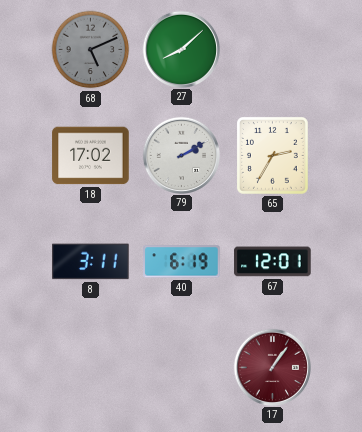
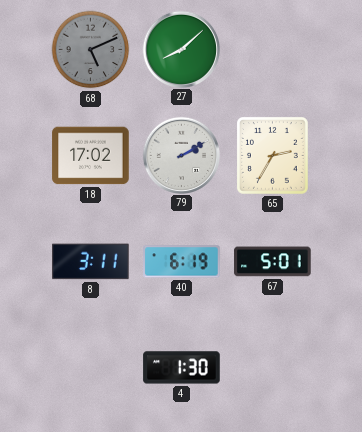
67: 12:01 -> 5:01 (273, 262)
4: none -> 1:30 (182, 368)
17: 1:06 -> none (272, 367)
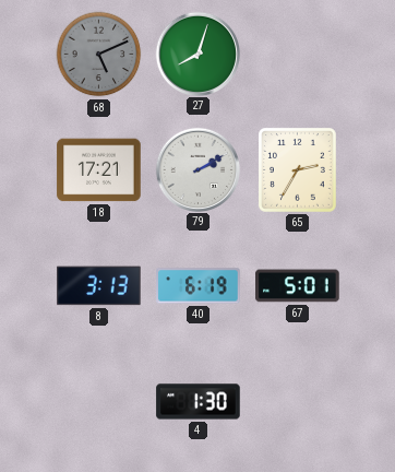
27: 8:08 -> 8:03 (197, 54)
18: 17:02 -> 17:21 (99, 170)
8: 3:11 -> 3:13 (99, 286)
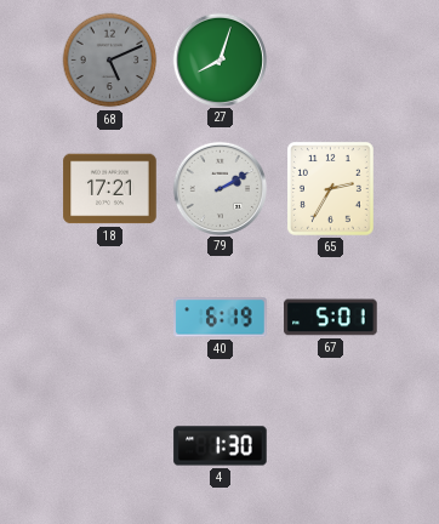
8: 3:13 -> none (99, 286)
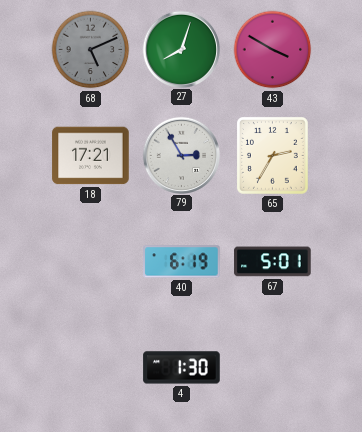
43: none -> 3:50 (273, 50)
79: 2:10 -> 2:55 (181, 155)
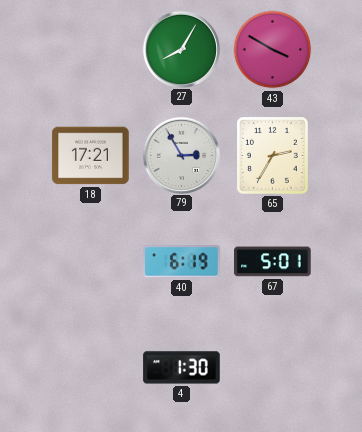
68: 5:11 -> none (91, 50)
27: 8:03 -> 8:05 (181, 49)
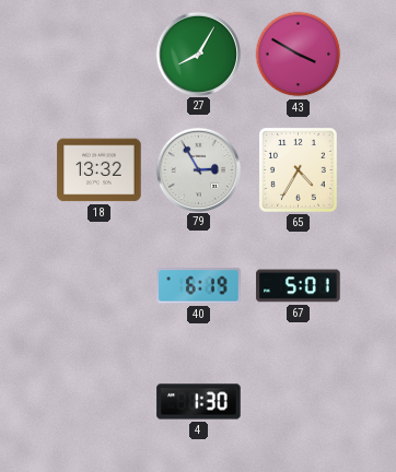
18: 17:21 -> 13:32 (100, 170)
65: 2:35 -> 4:35 (298, 170)
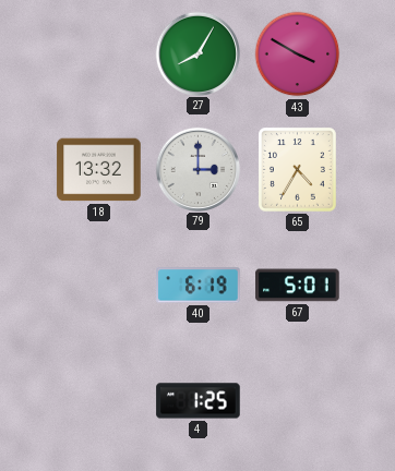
79: 2:55 -> 3:00 (197, 169)
4: 1:30 -> 1:25 (199, 401)
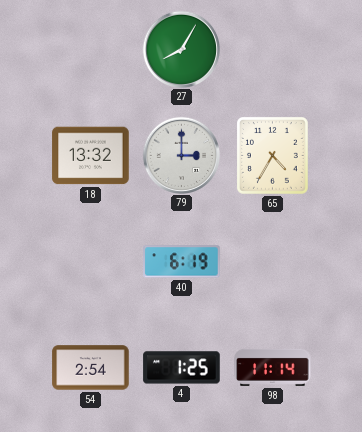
43: 3:50 -> none (298, 55)
67: 5:01 -> none (298, 286)
54: none -> 2:54 (91, 368)
98: none -> 11:14 (273, 367)
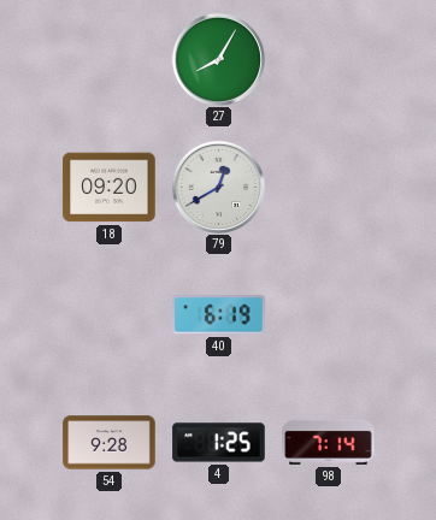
18: 13:32 -> 09:20 (110, 188)
79: 3:00 -> 12:40 (218, 187)
65: 4:35 -> none (272, 156)
54: 2:54 -> 9:28 (110, 443)
98: 11:14 -> 7:14 (329, 442)
